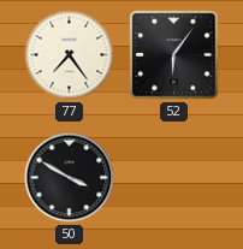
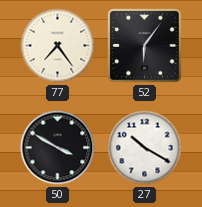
27: none -> 10:20 (145, 148)
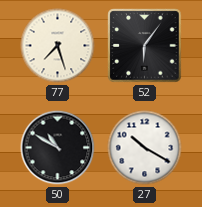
77: 7:24 -> 7:27 (58, 46)
50: 3:50 -> 10:50 (58, 148)
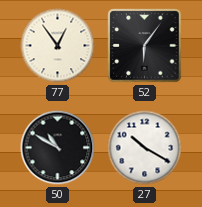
77: 7:27 -> 12:54 (58, 46)
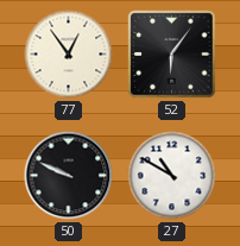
50: 10:50 -> 9:49 (69, 176)
27: 10:20 -> 10:50 (172, 176)
